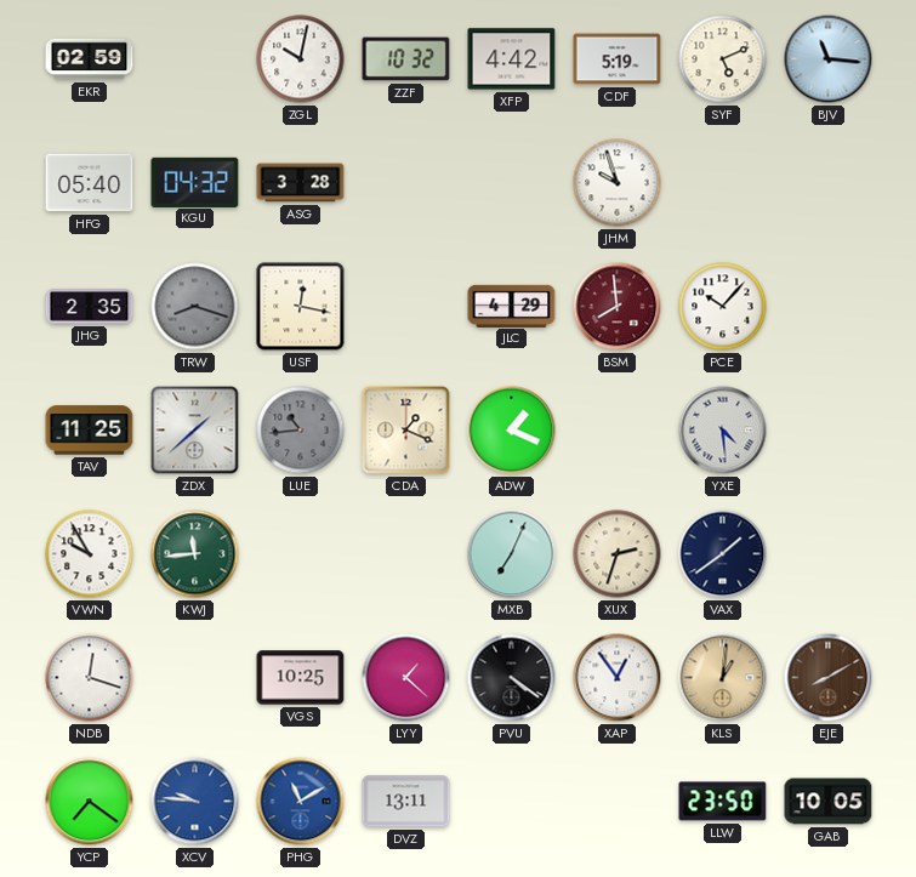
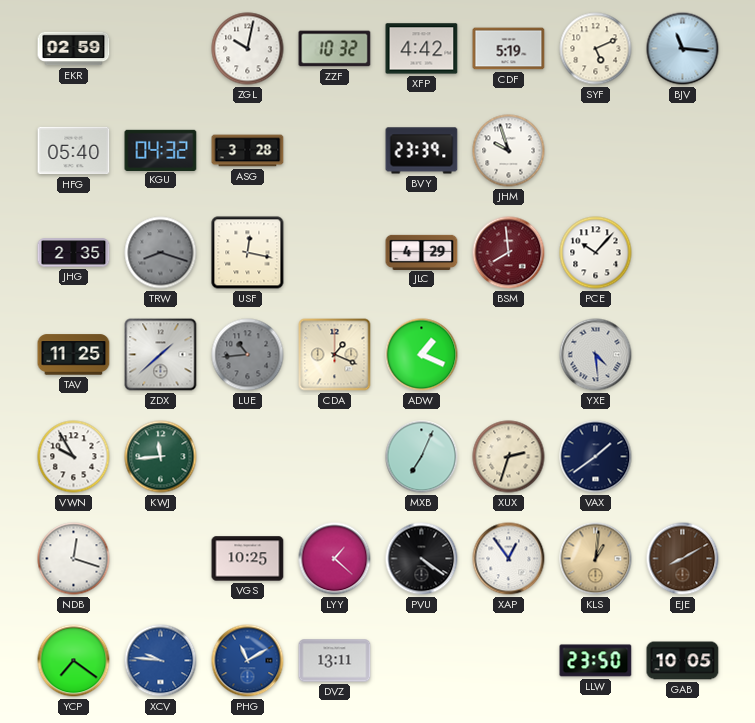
BVY: none -> 23:39 (422, 151)
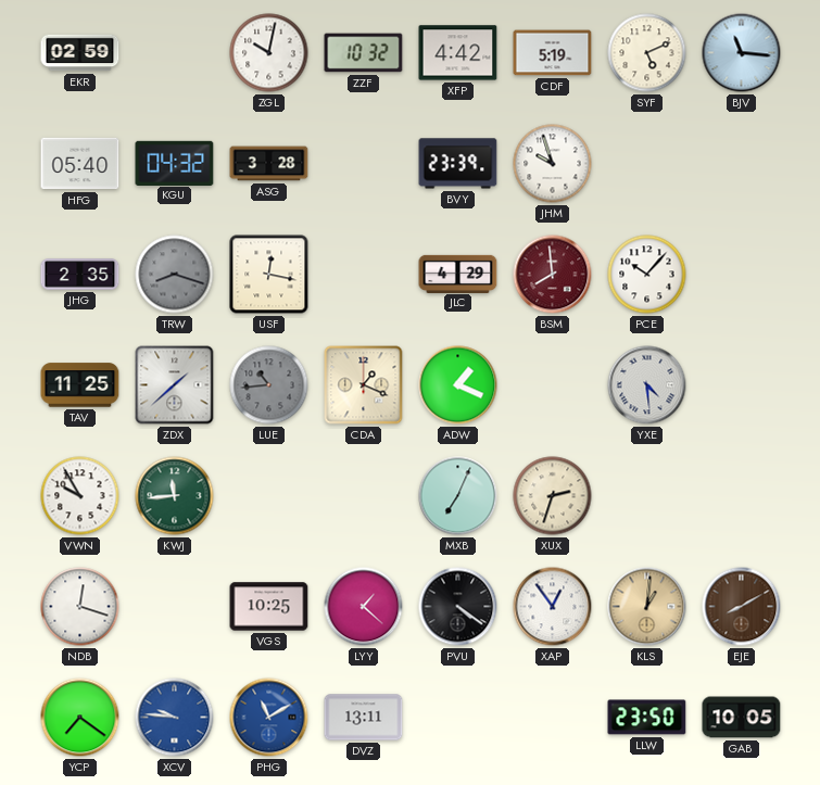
VAX: 1:39 -> none (596, 457)
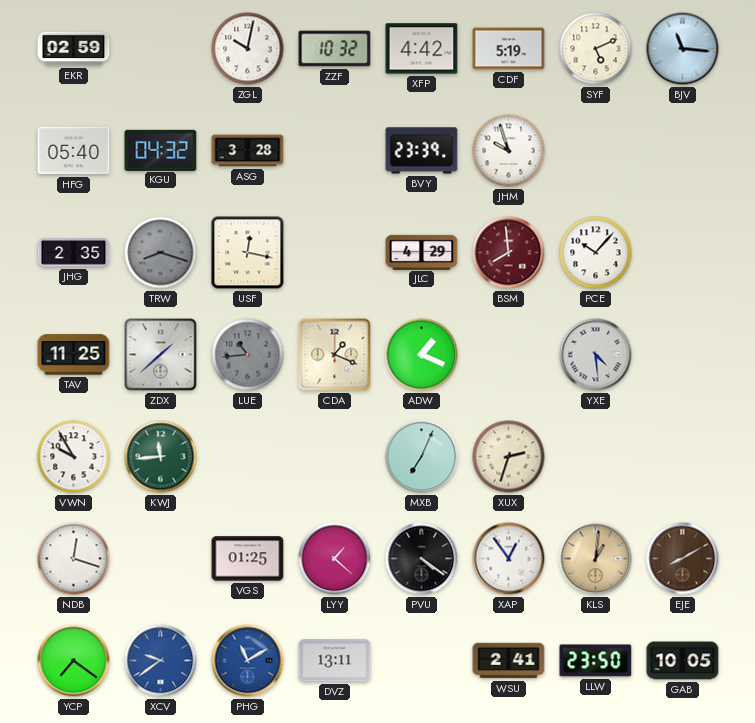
VGS: 10:25 -> 01:25 (248, 559)
XCV: 9:46 -> 9:39 (161, 661)
WSU: none -> 2:41 (509, 661)
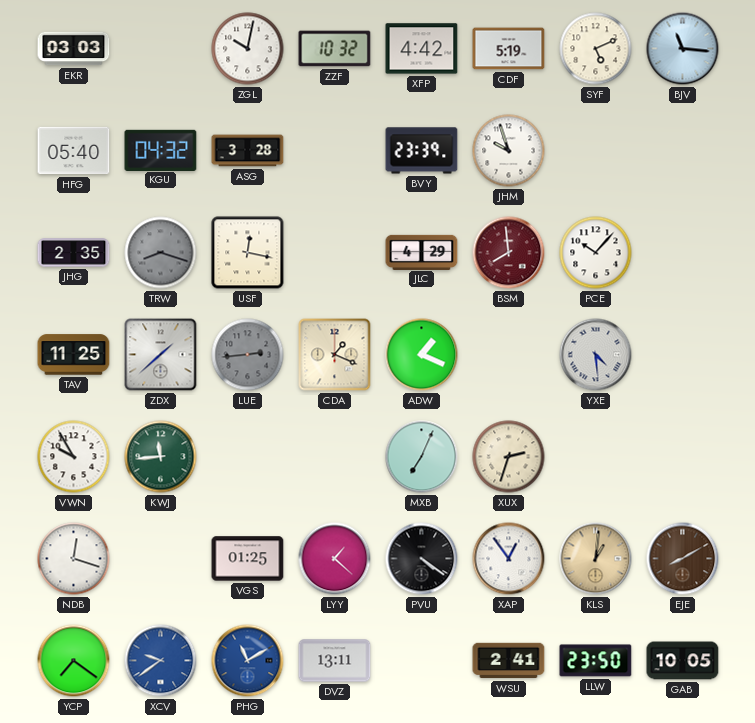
EKR: 02:59 -> 03:03 (74, 49)
LUE: 10:44 -> 2:44 (248, 355)
